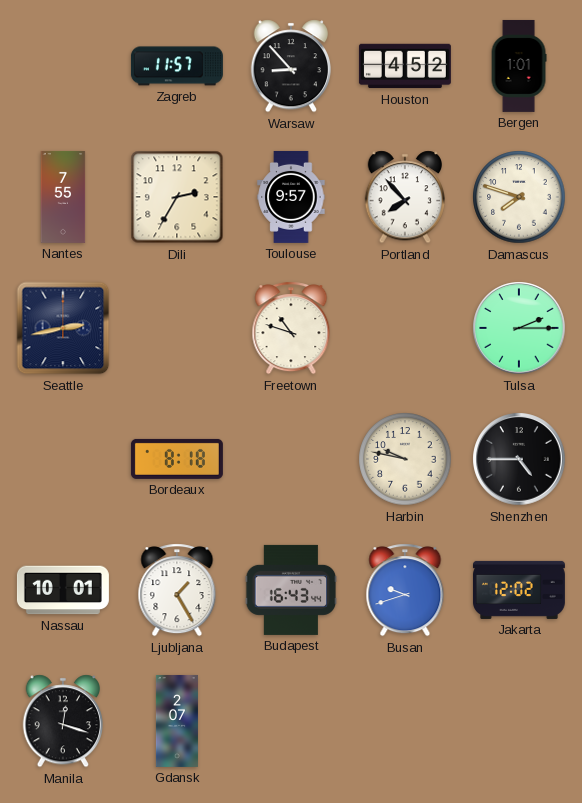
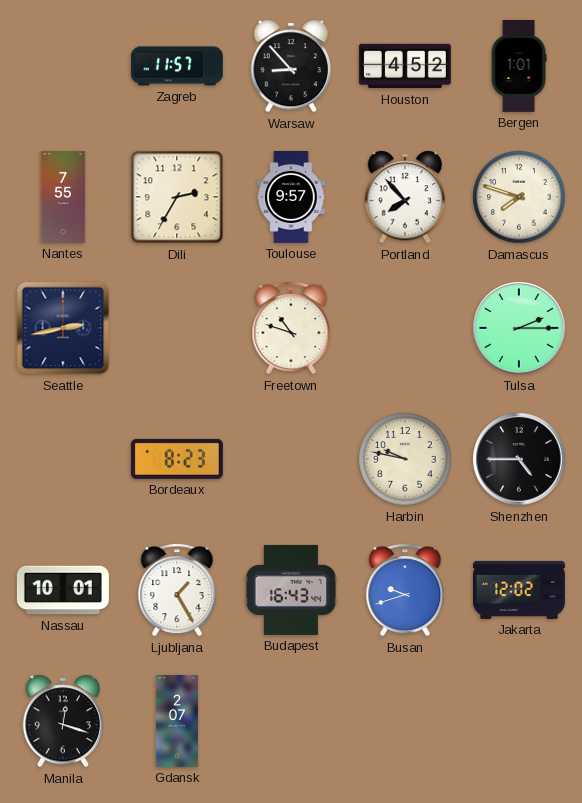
Bordeaux: 8:18 -> 8:23 (177, 459)
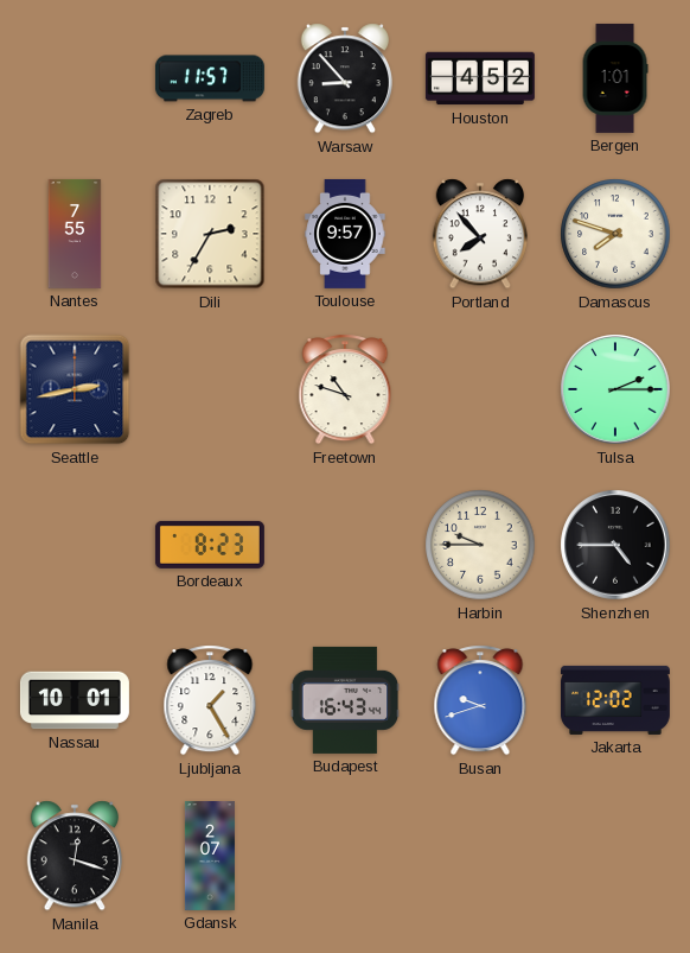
Harbin: 9:47 -> 9:45 (480, 545)
